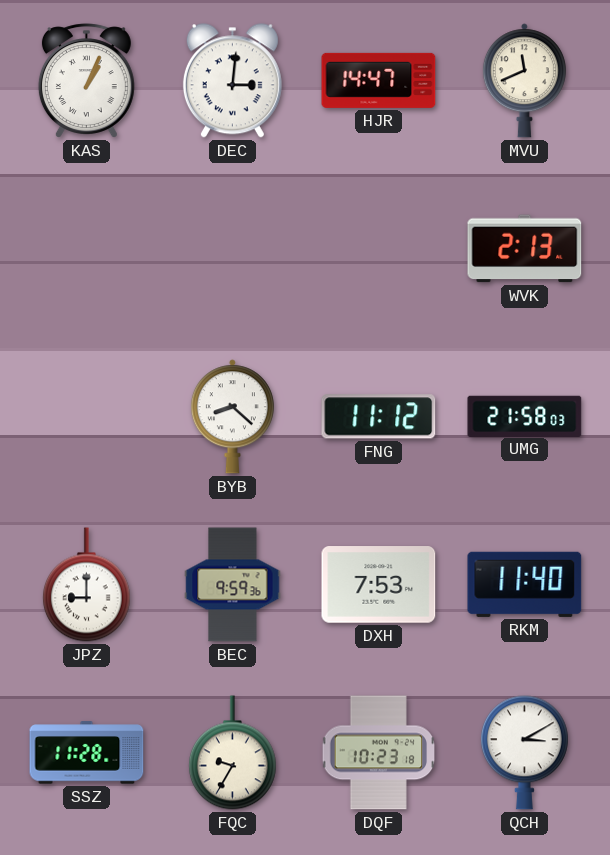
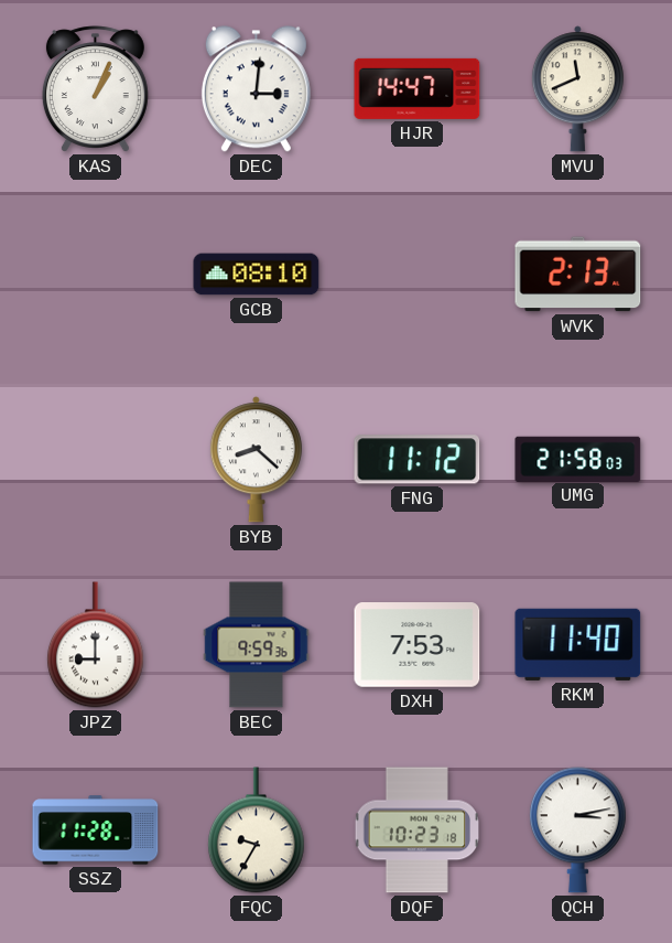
GCB: none -> 08:10 (257, 275)
QCH: 3:10 -> 3:13 (577, 831)
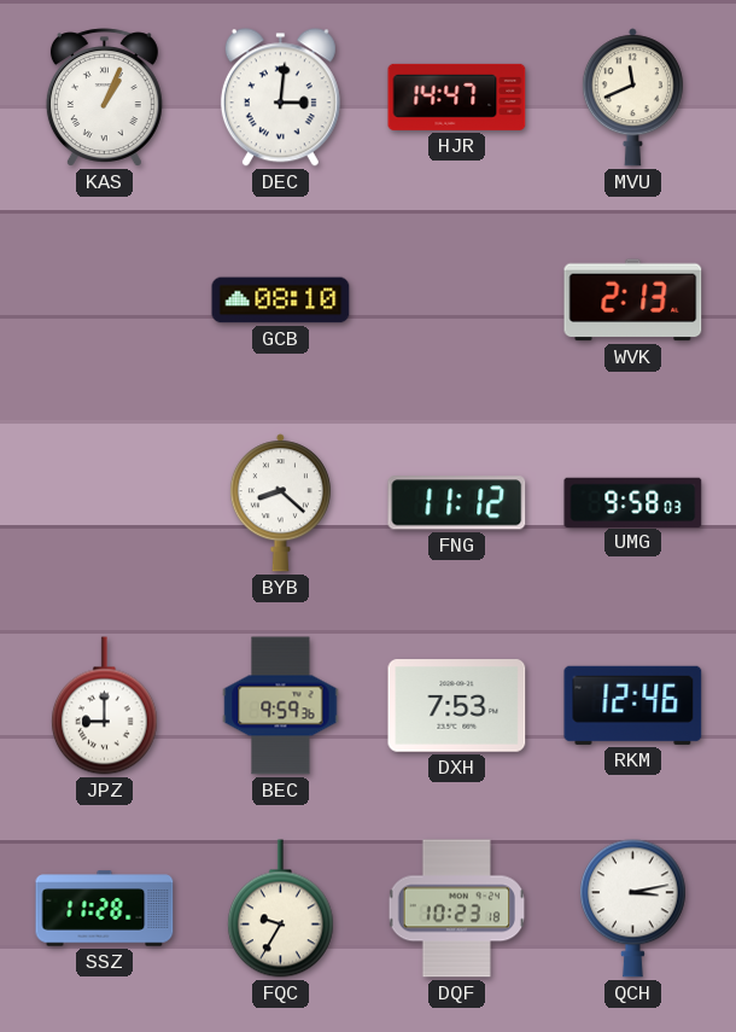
UMG: 21:58 -> 9:58 (633, 502)
RKM: 11:40 -> 12:46 (633, 705)
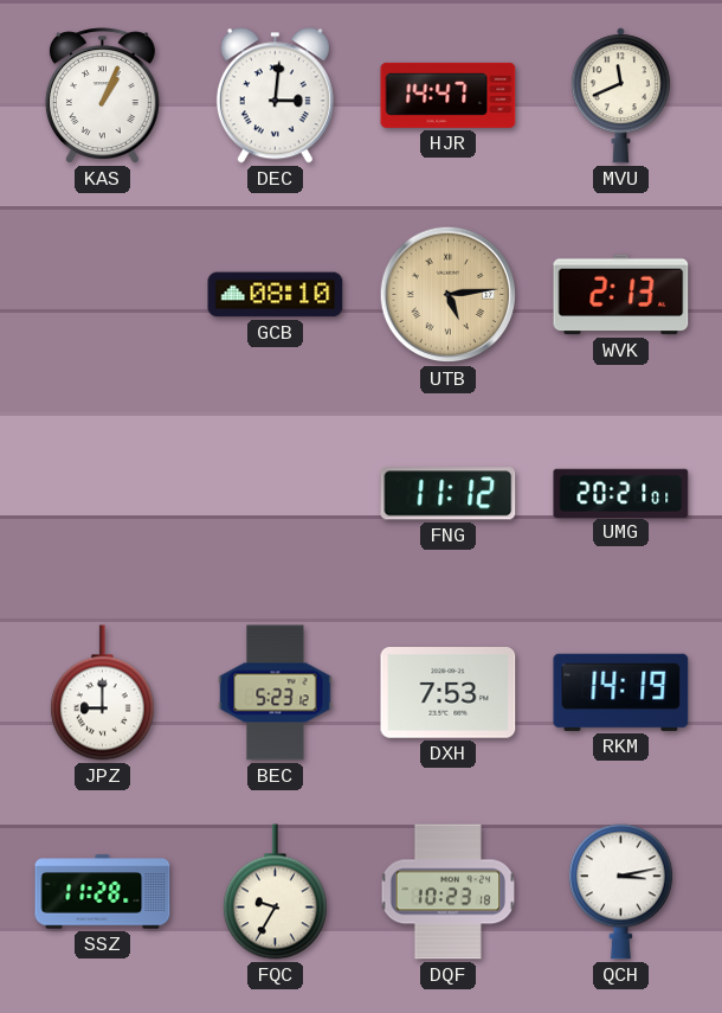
UTB: none -> 5:14 (449, 295)
BYB: 8:22 -> none (280, 503)
UMG: 9:58 -> 20:21 (621, 493)
BEC: 9:59 -> 5:23 (276, 693)
RKM: 12:46 -> 14:19 (621, 692)
